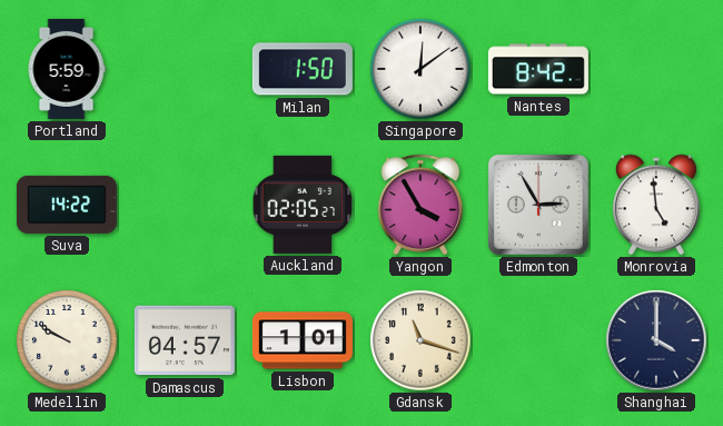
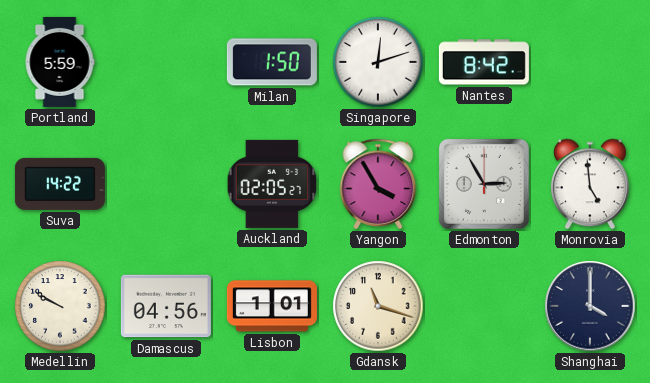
Singapore: 12:09 -> 12:12 (378, 62)
Damascus: 04:57 -> 04:56 (166, 306)
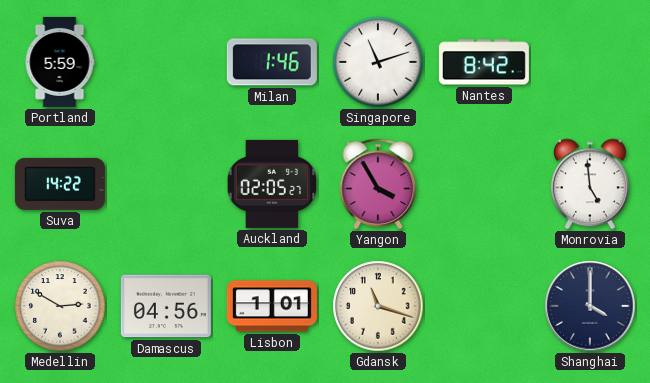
Milan: 1:50 -> 1:46 (272, 62)
Singapore: 12:12 -> 11:12 (378, 62)
Edmonton: 2:55 -> none (484, 184)
Medellin: 9:50 -> 2:50 (60, 306)
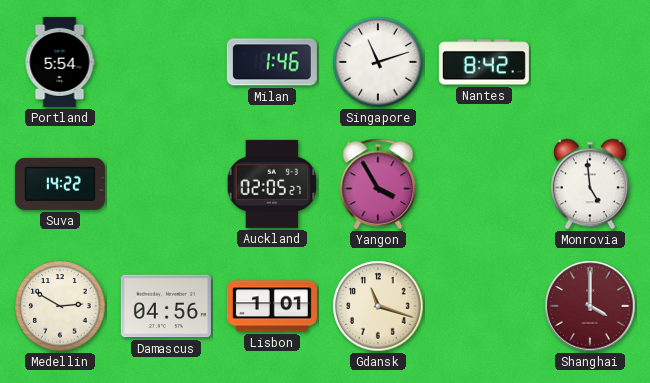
Portland: 5:59 -> 5:54 (60, 62)
Shanghai dial: navy -> burgundy (590, 306)
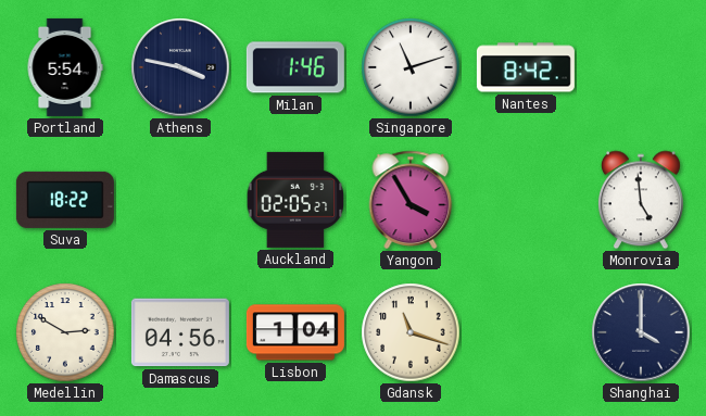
Athens: none -> 3:47 (180, 67)
Suva: 14:22 -> 18:22 (65, 200)
Lisbon: 1:01 -> 1:04 (295, 332)
Shanghai dial: burgundy -> navy (641, 332)
